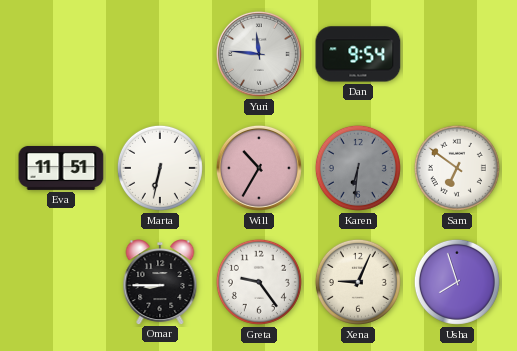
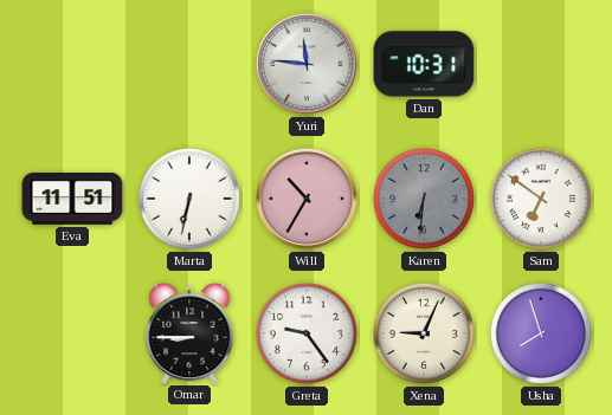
Dan: 9:54 -> 10:31 (424, 64)
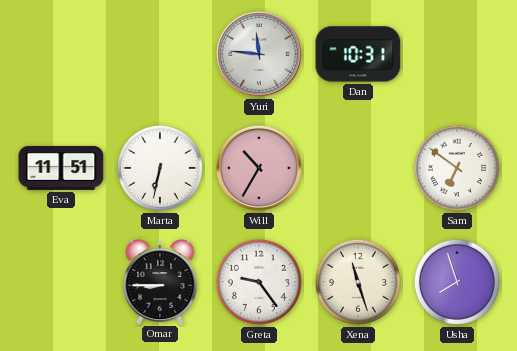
Karen: 6:31 -> none (424, 199)
Xena: 9:04 -> 11:27 (358, 282)
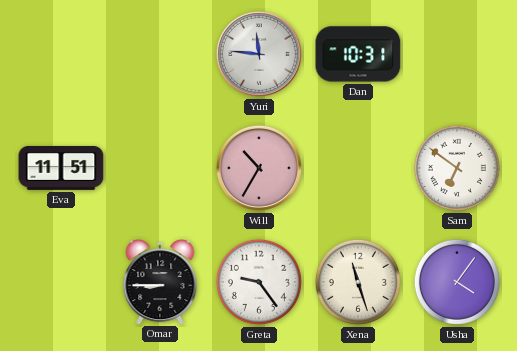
Marta: 6:32 -> none (160, 168)
Usha: 7:57 -> 4:06 (457, 282)
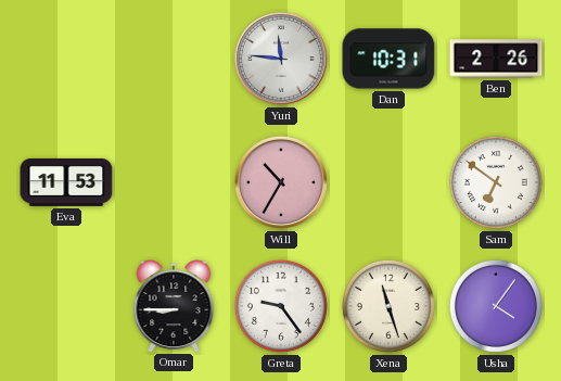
Ben: none -> 2:26 (496, 59)
Eva: 11:51 -> 11:53 (66, 182)
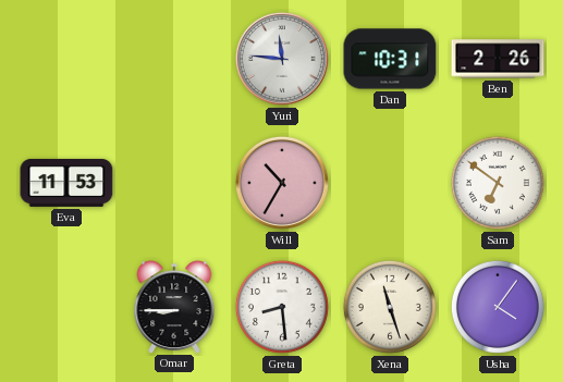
Greta: 9:24 -> 8:29 (282, 307)
